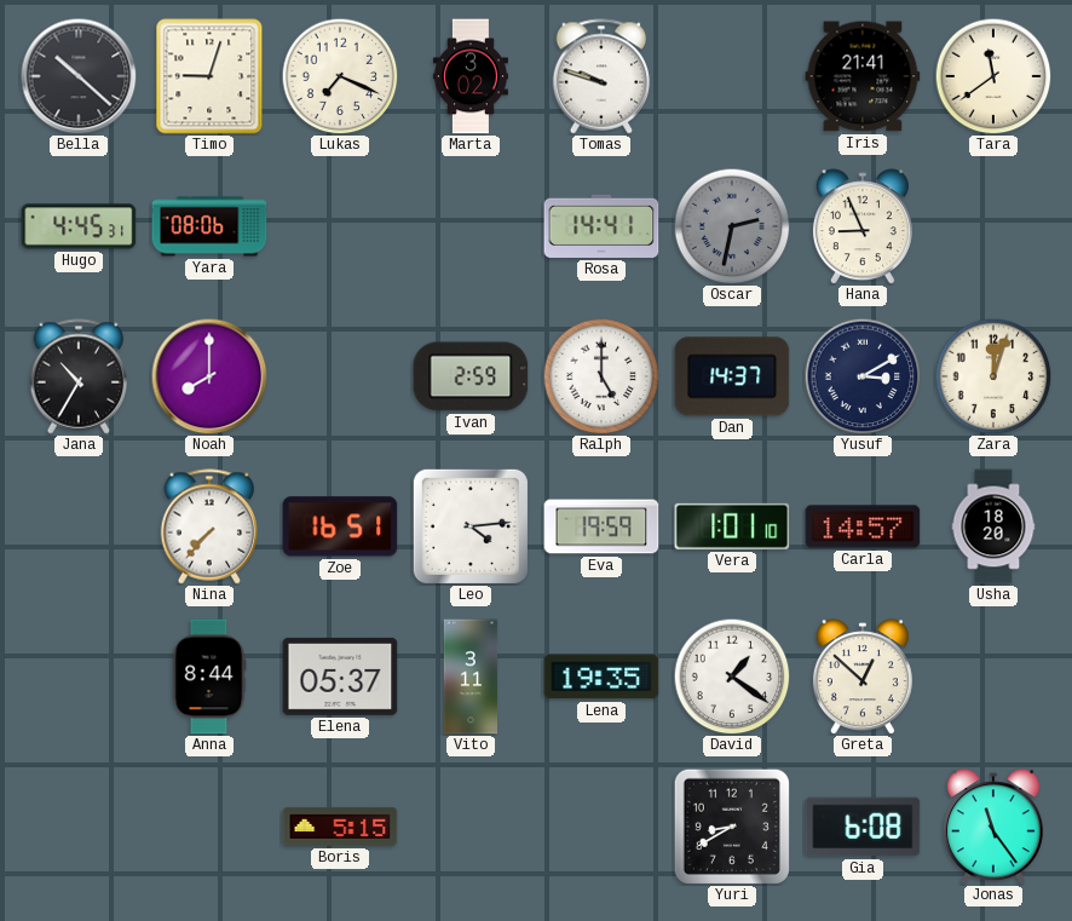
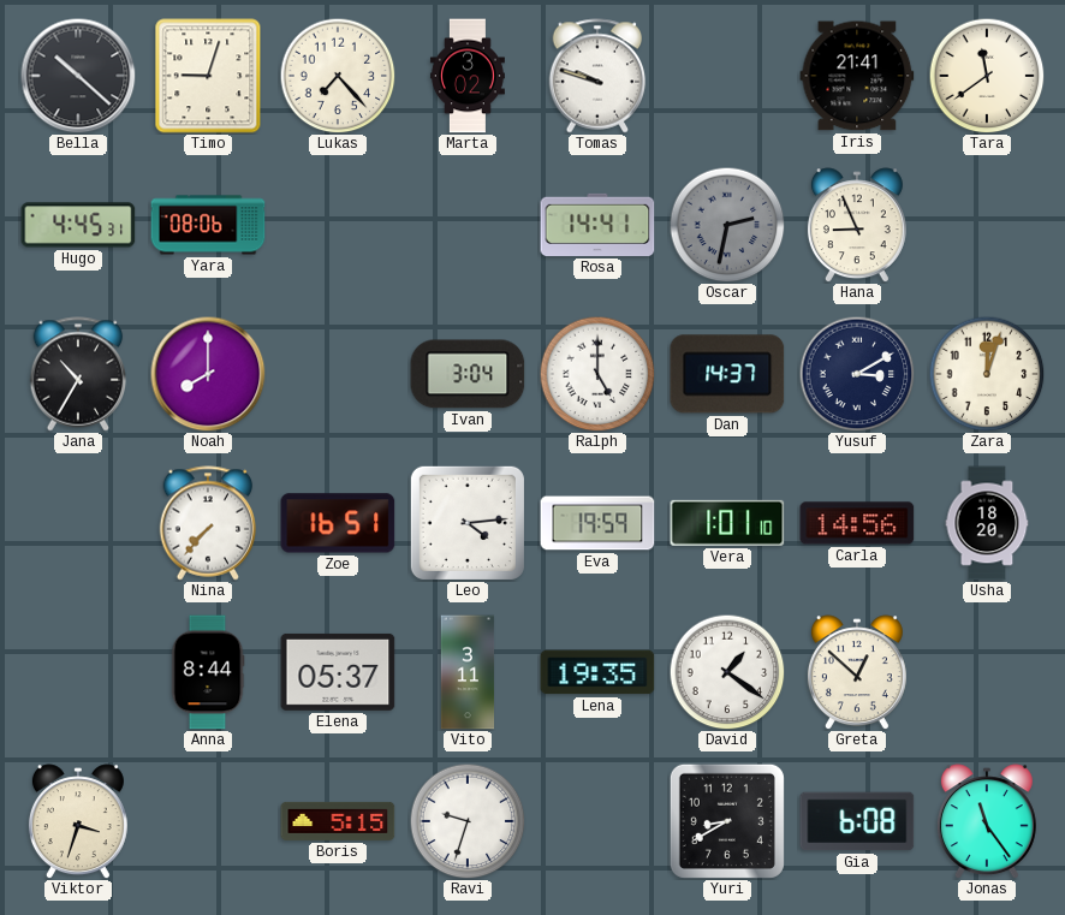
Lukas: 7:19 -> 7:23 (338, 76)
Ivan: 2:59 -> 3:04 (468, 374)
Carla: 14:57 -> 14:56 (857, 523)
Viktor: none -> 3:33 (78, 821)
Ravi: none -> 9:33 (468, 821)
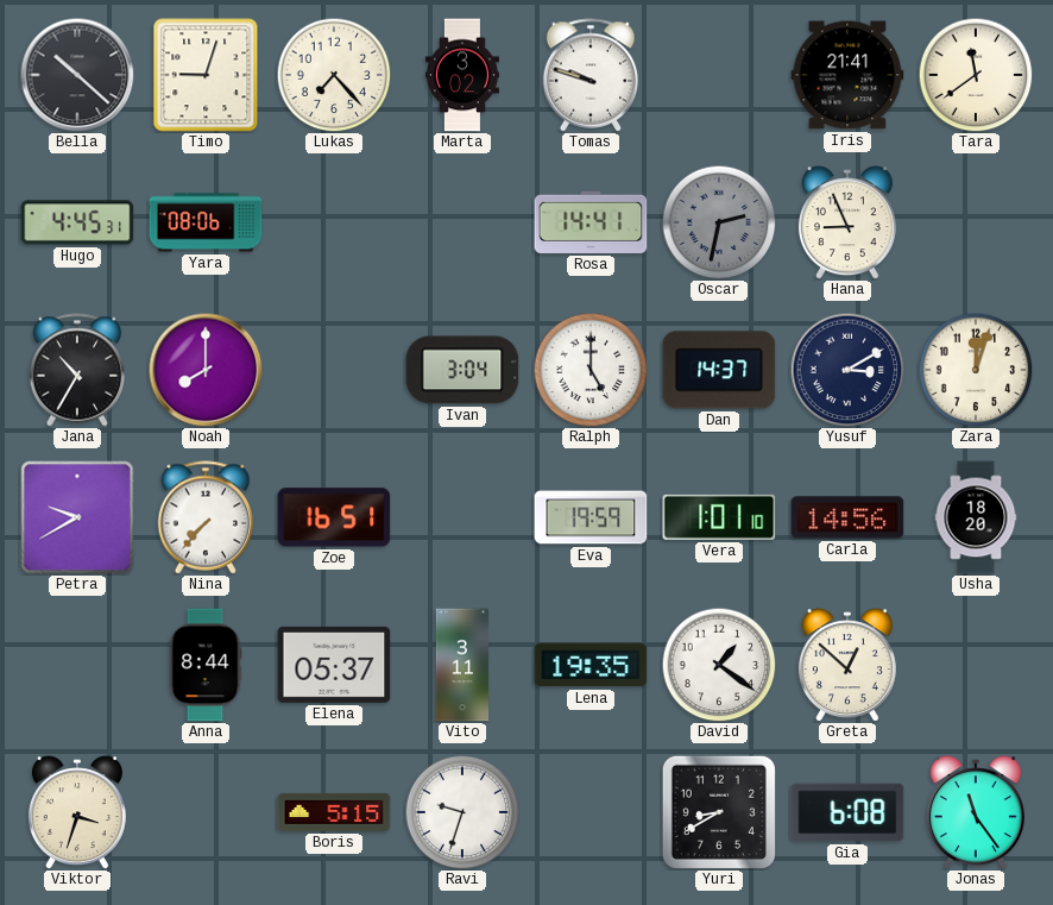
Petra: none -> 9:40 (77, 517)
Leo: 4:14 -> none (468, 523)
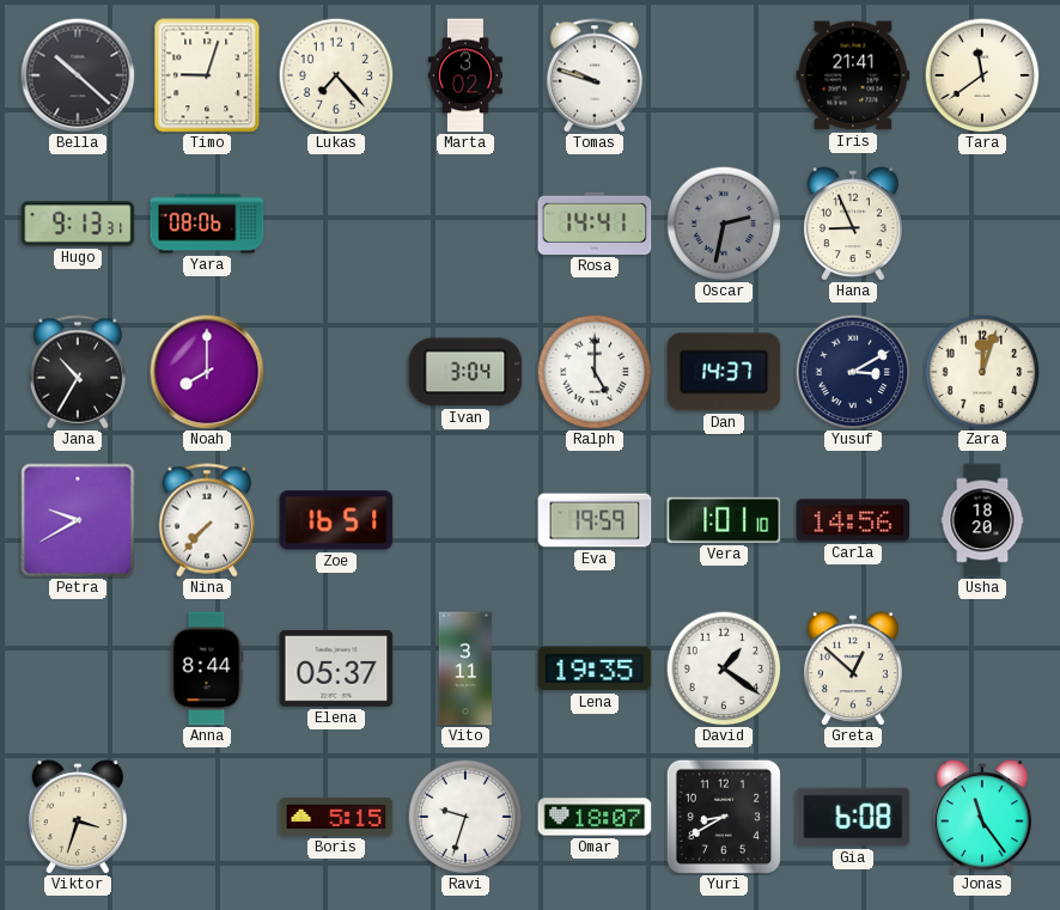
Hugo: 4:45 -> 9:13 (78, 224)
Omar: none -> 18:07 (595, 817)
